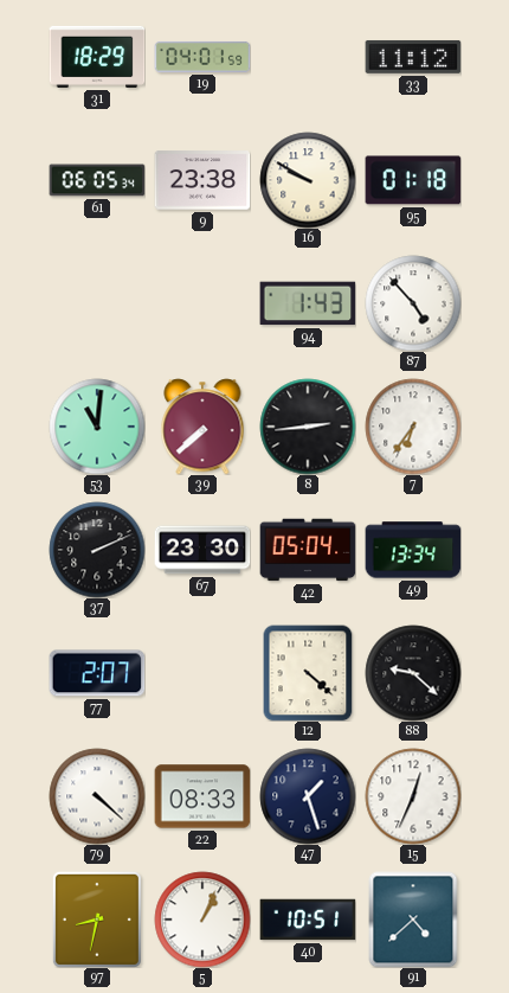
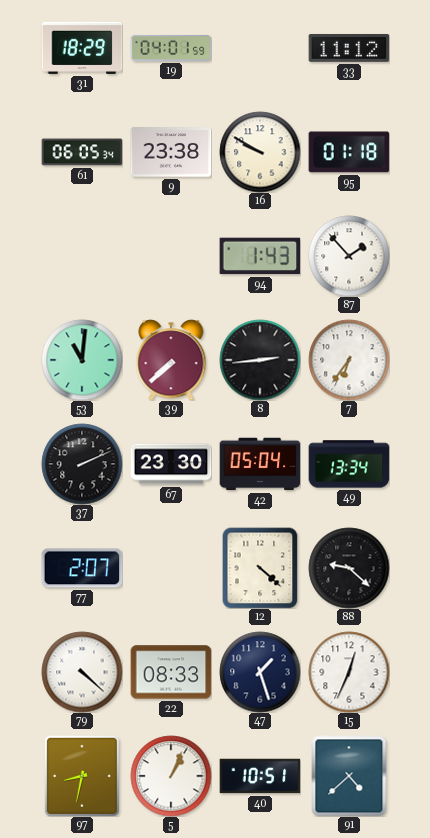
87: 4:53 -> 1:53 (349, 256)
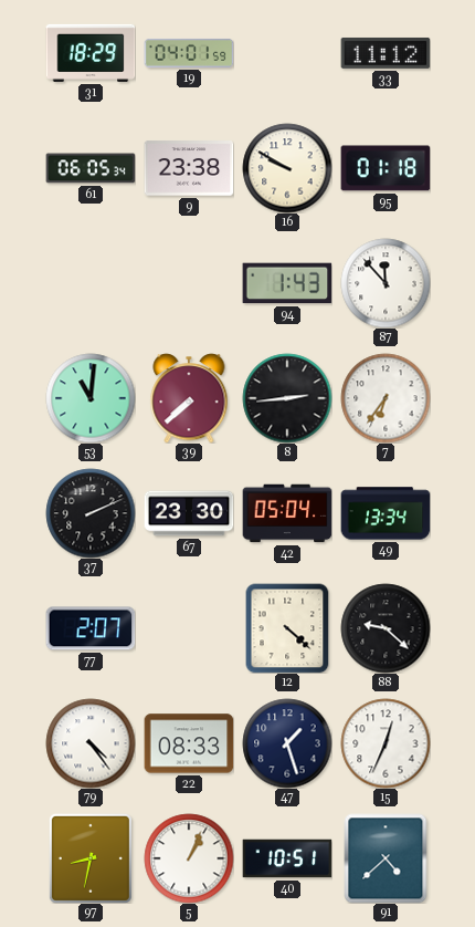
87: 1:53 -> 11:53 (386, 283)
79: 4:22 -> 4:24 (91, 743)
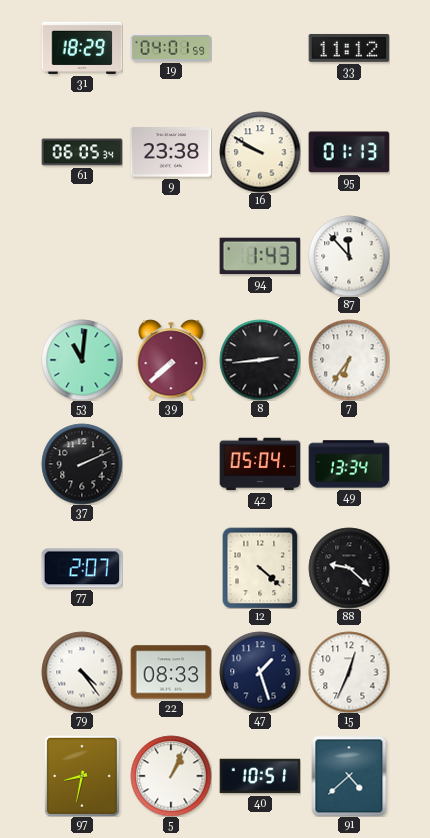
95: 01:18 -> 01:13 (349, 152)
67: 23:30 -> none (189, 513)
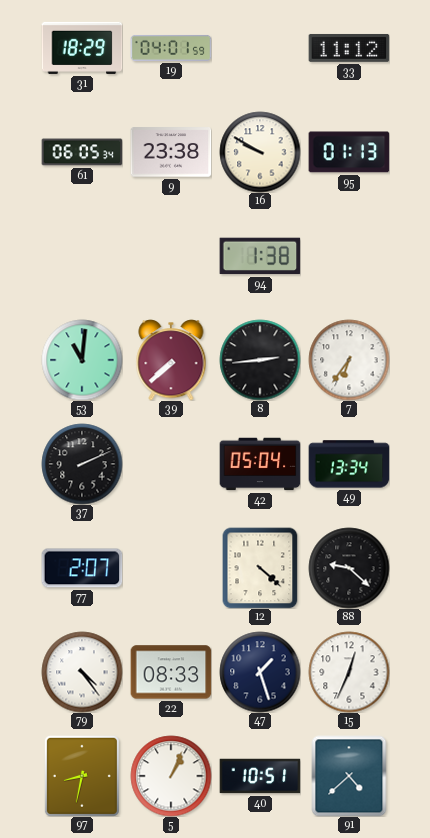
94: 1:43 -> 1:38 (260, 256)
87: 11:53 -> none (349, 256)
